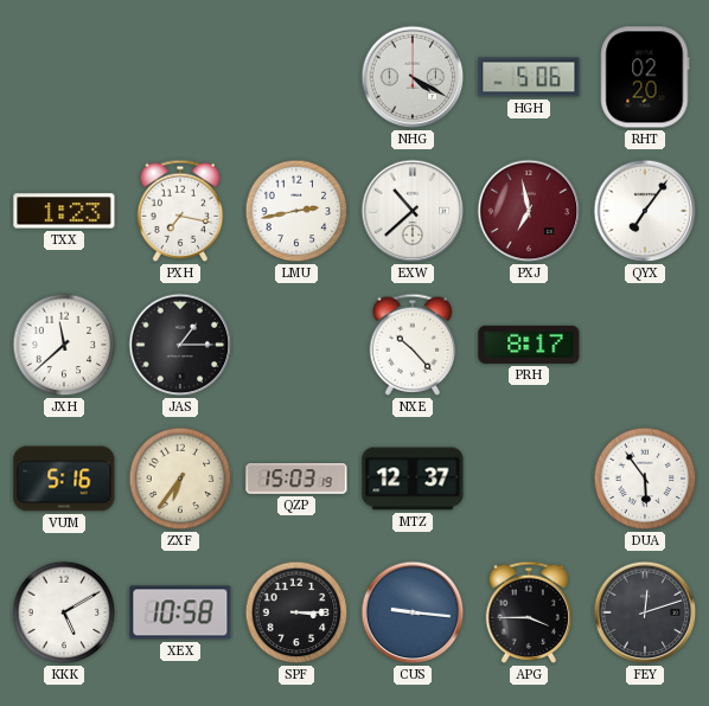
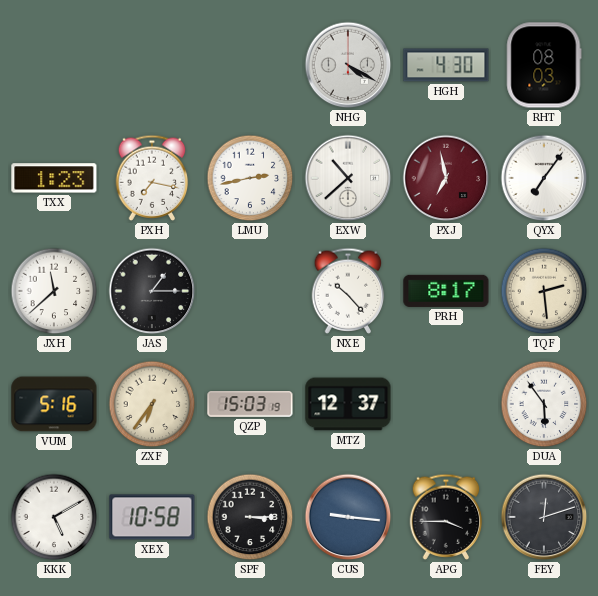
HGH: 5:06 -> 4:30 (446, 65)
RHT: 02:20 -> 08:03 (544, 65)
TQF: none -> 2:29 (544, 291)
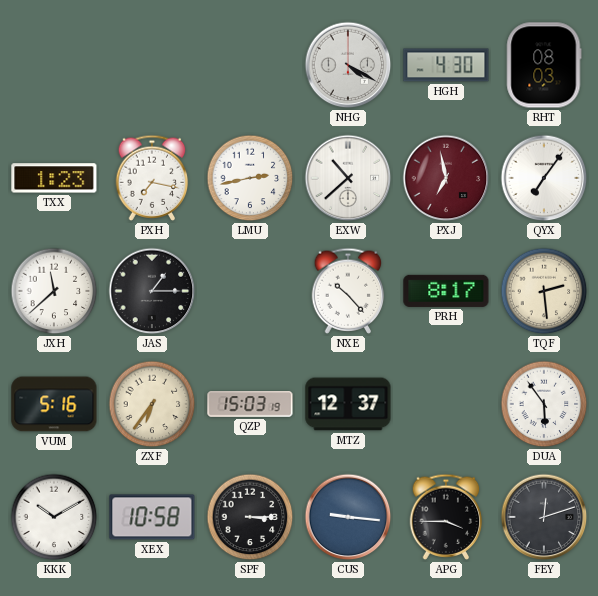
KKK: 5:10 -> 10:10 (54, 517)
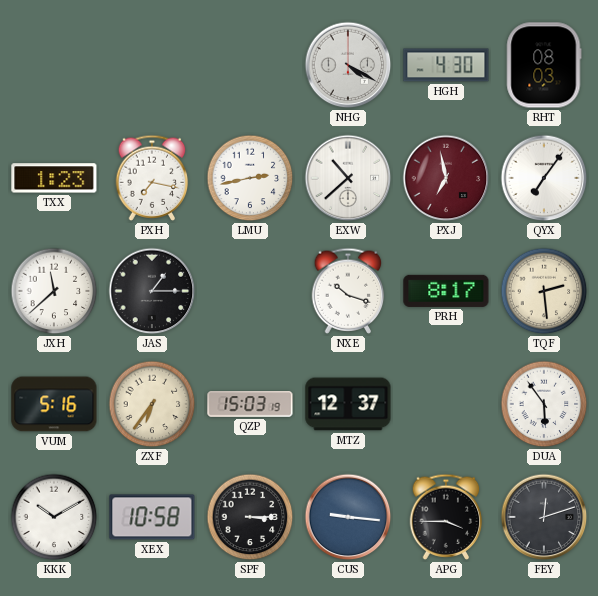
NXE: 10:23 -> 10:18 (348, 291)
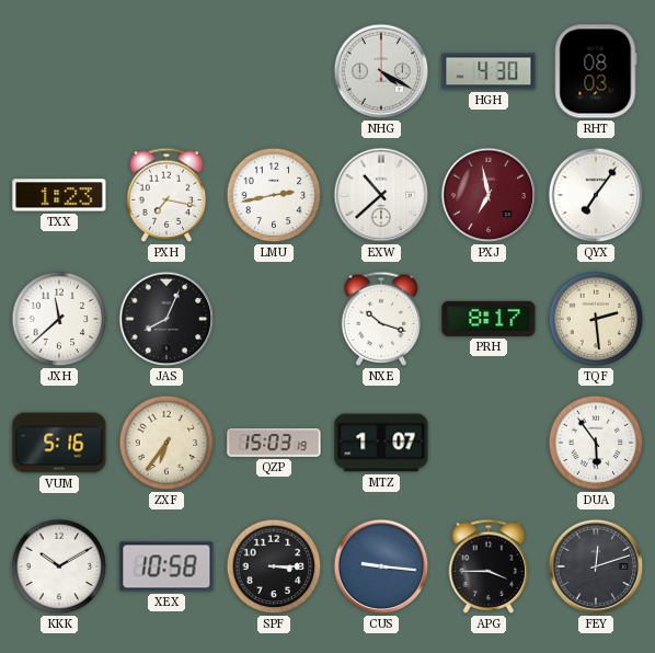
JAS: 1:15 -> 8:04 (166, 319)
MTZ: 12:37 -> 1:07 (381, 443)
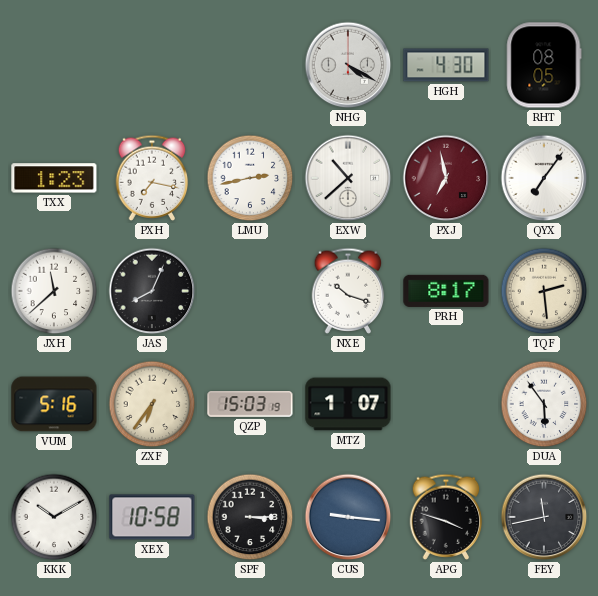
RHT: 08:03 -> 08:05 (544, 65)
APG: 3:45 -> 3:48 (446, 517)
FEY: 12:12 -> 11:43 (544, 517)
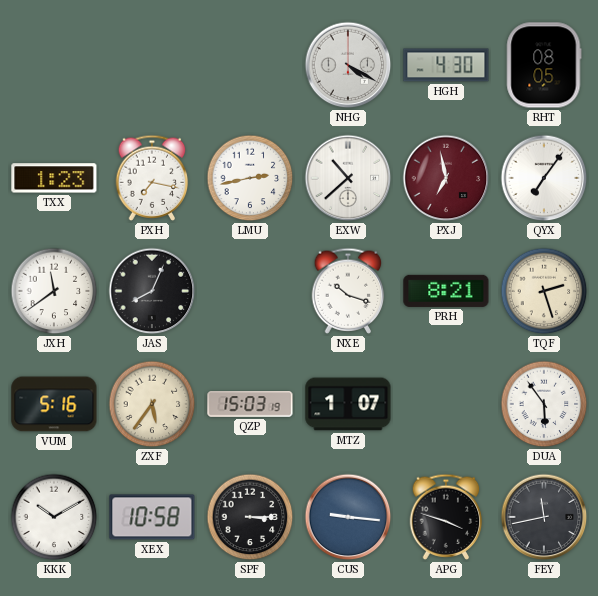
JXH: 11:38 -> 11:39 (54, 291)
PRH: 8:17 -> 8:21 (446, 291)
TQF: 2:29 -> 2:27 (544, 291)
ZXF: 6:36 -> 5:36 (152, 404)
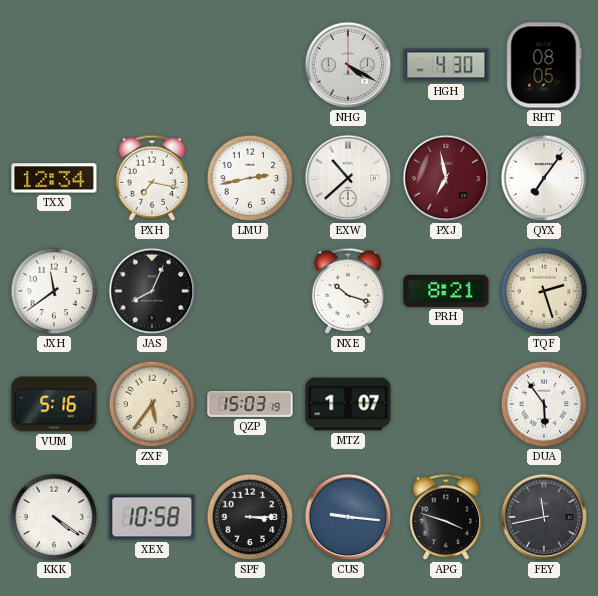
TXX: 1:23 -> 12:34 (54, 178)
KKK: 10:10 -> 4:21 (54, 517)
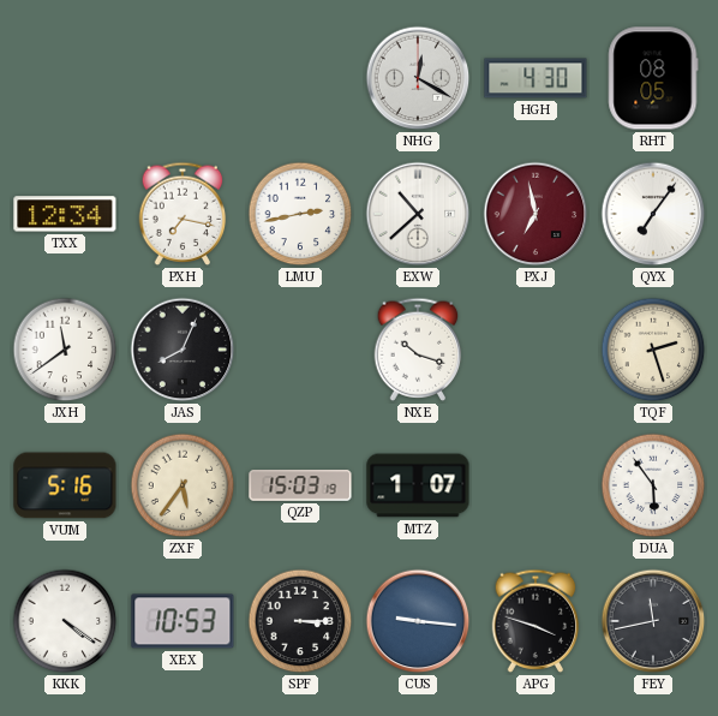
NHG: 4:20 -> 12:20 (418, 78)
PRH: 8:21 -> none (446, 291)
XEX: 10:58 -> 10:53 (183, 621)
